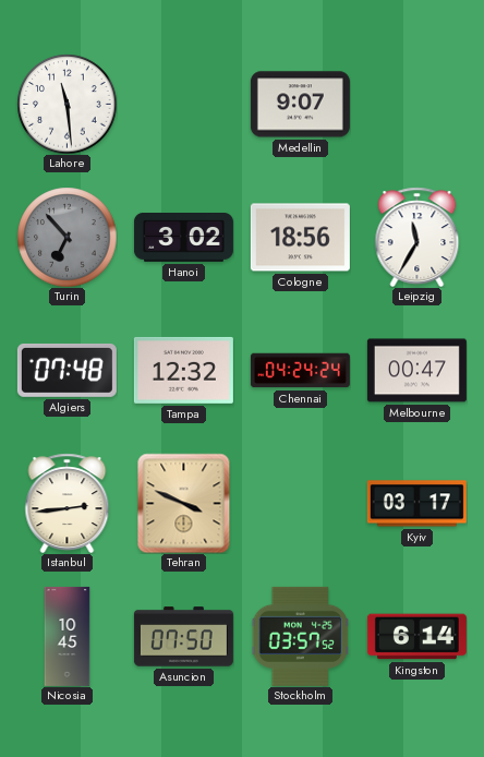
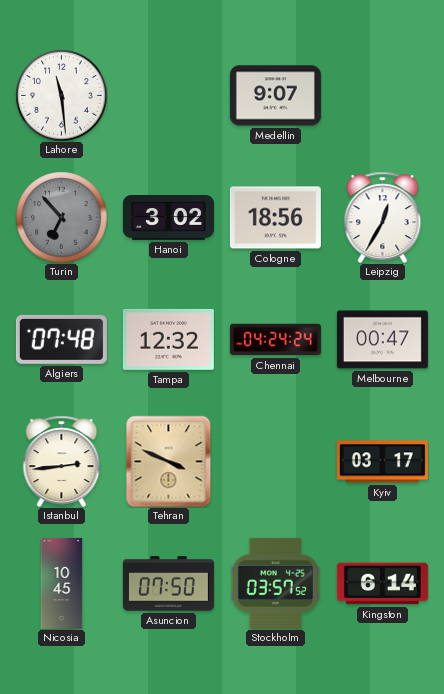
Leipzig: 11:35 -> 12:35 (383, 217)
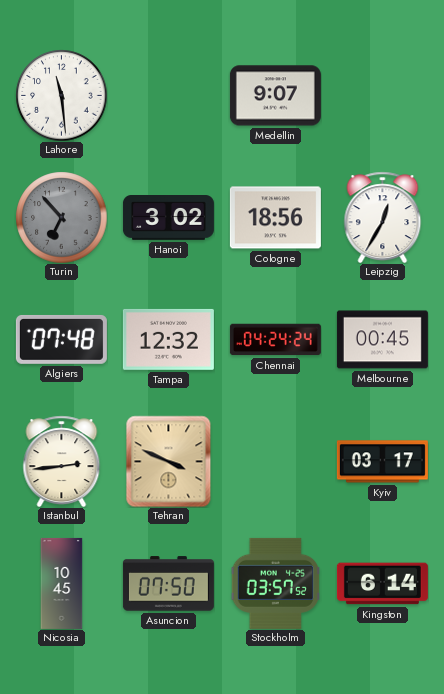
Melbourne: 00:47 -> 00:45 (382, 340)
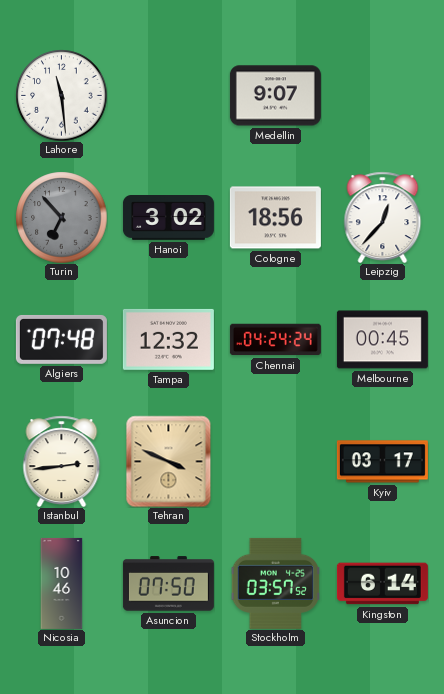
Leipzig: 12:35 -> 12:37 (383, 217)
Nicosia: 10:45 -> 10:46 (62, 583)
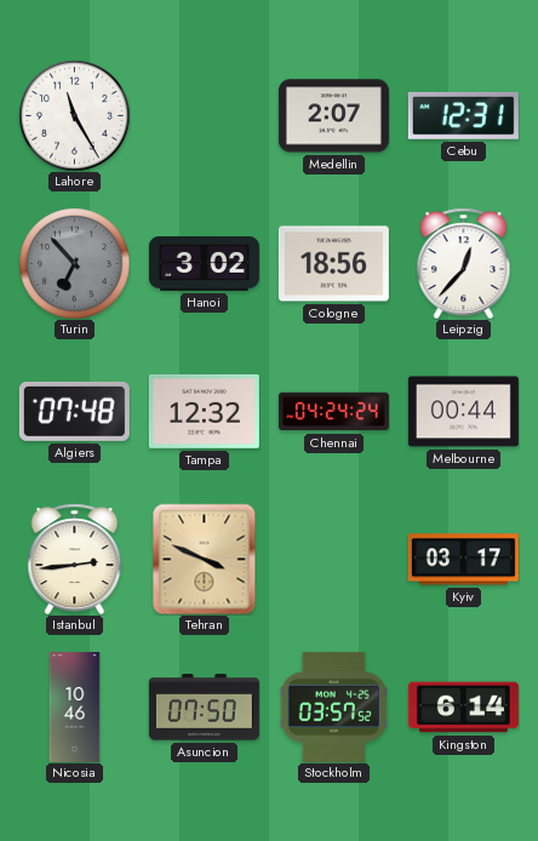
Lahore: 11:29 -> 11:25 (74, 115)
Medellin: 9:07 -> 2:07 (333, 116)
Cebu: none -> 12:31 (463, 115)
Melbourne: 00:45 -> 00:44 (463, 412)
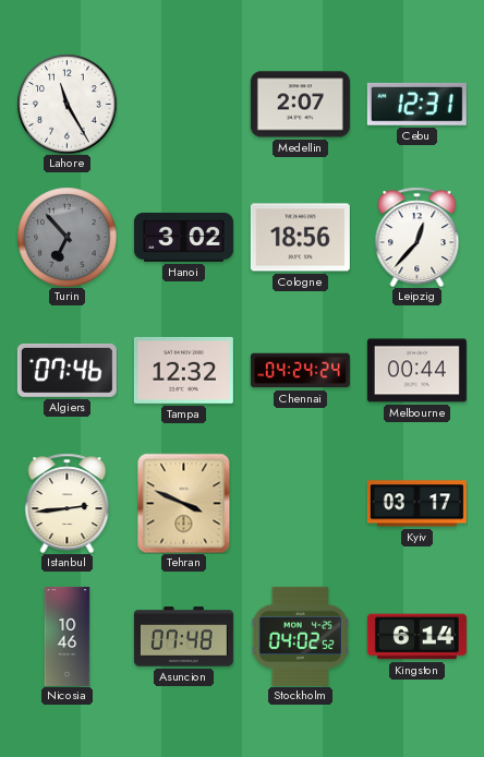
Algiers: 07:48 -> 07:46 (66, 370)
Asuncion: 07:50 -> 07:48 (183, 637)
Stockholm: 03:57 -> 04:02 (300, 636)
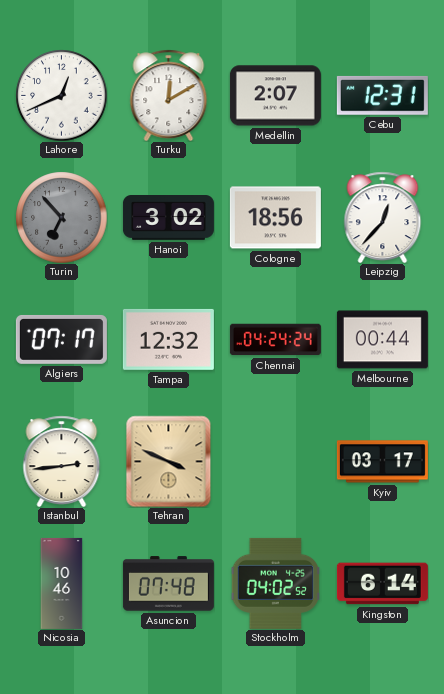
Lahore: 11:25 -> 12:41 (61, 95)
Turku: none -> 12:10 (169, 95)
Algiers: 07:46 -> 07:17 (61, 339)
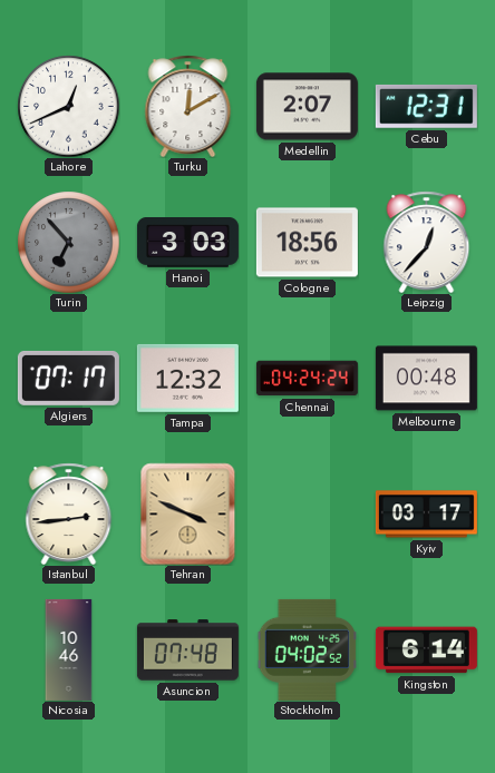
Hanoi: 3:02 -> 3:03 (187, 243)
Melbourne: 00:44 -> 00:48 (426, 379)
